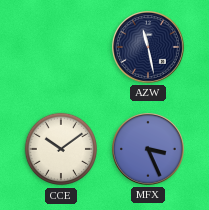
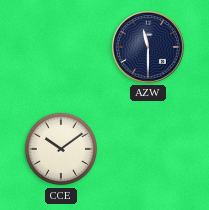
AZW: 11:28 -> 11:30 (149, 48)
MFX: 3:26 -> none (149, 150)
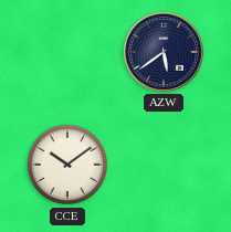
AZW: 11:30 -> 5:39 (165, 53)
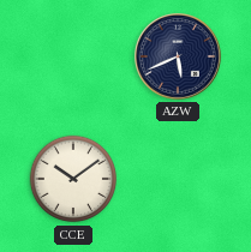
AZW: 5:39 -> 5:41 (179, 58)
